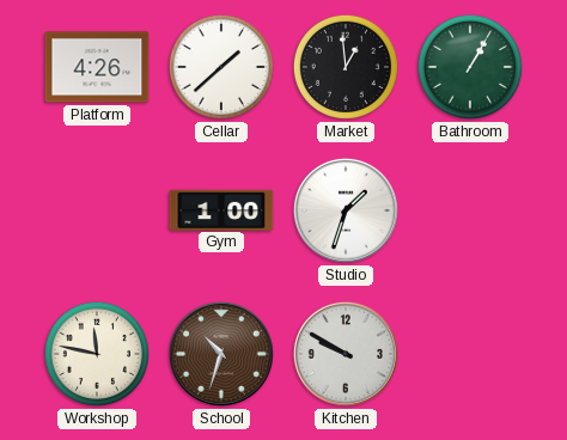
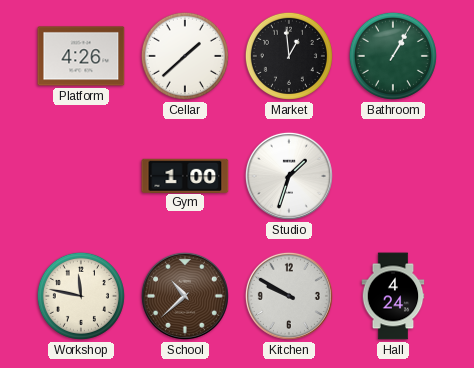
School: 10:33 -> 10:38 (185, 296)
Hall: none -> 4:24 (393, 296)
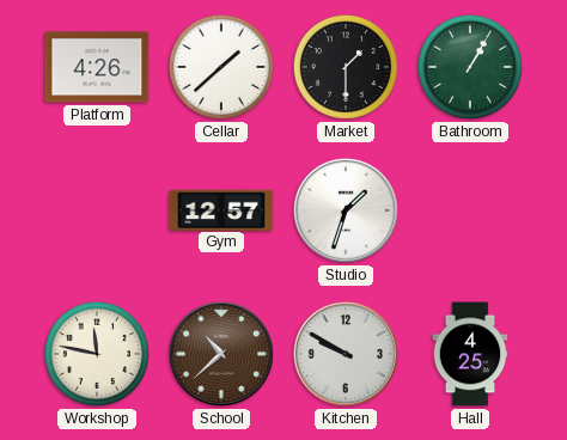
Market: 12:59 -> 1:30 (346, 67)
Gym: 1:00 -> 12:57 (221, 209)
Hall: 4:24 -> 4:25 (470, 354)
